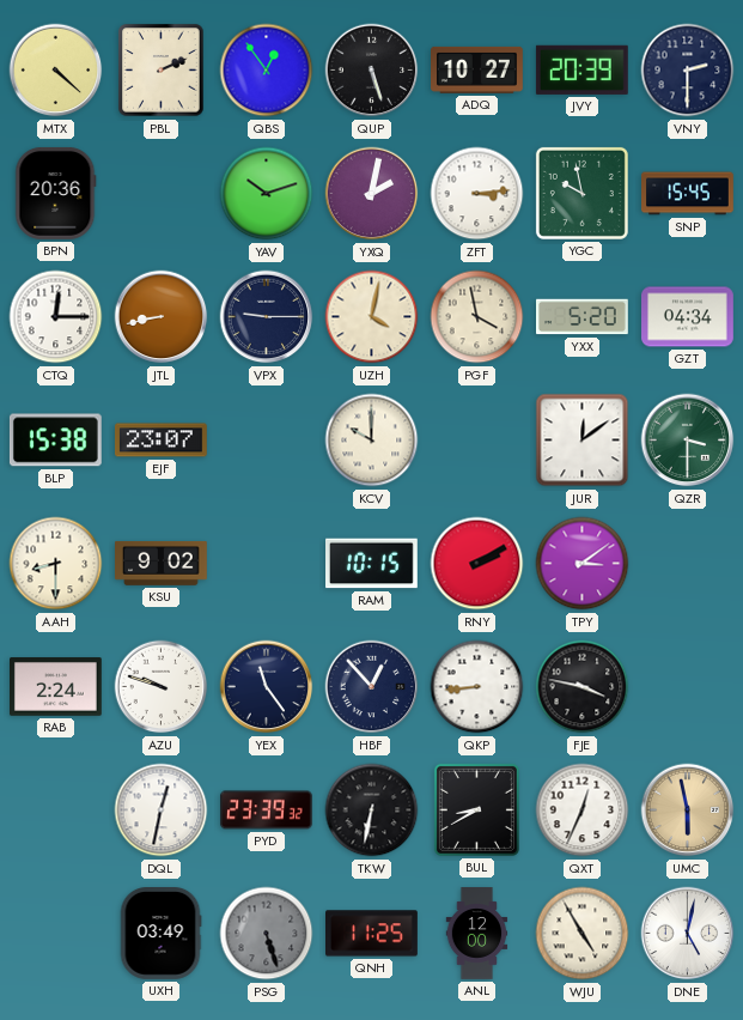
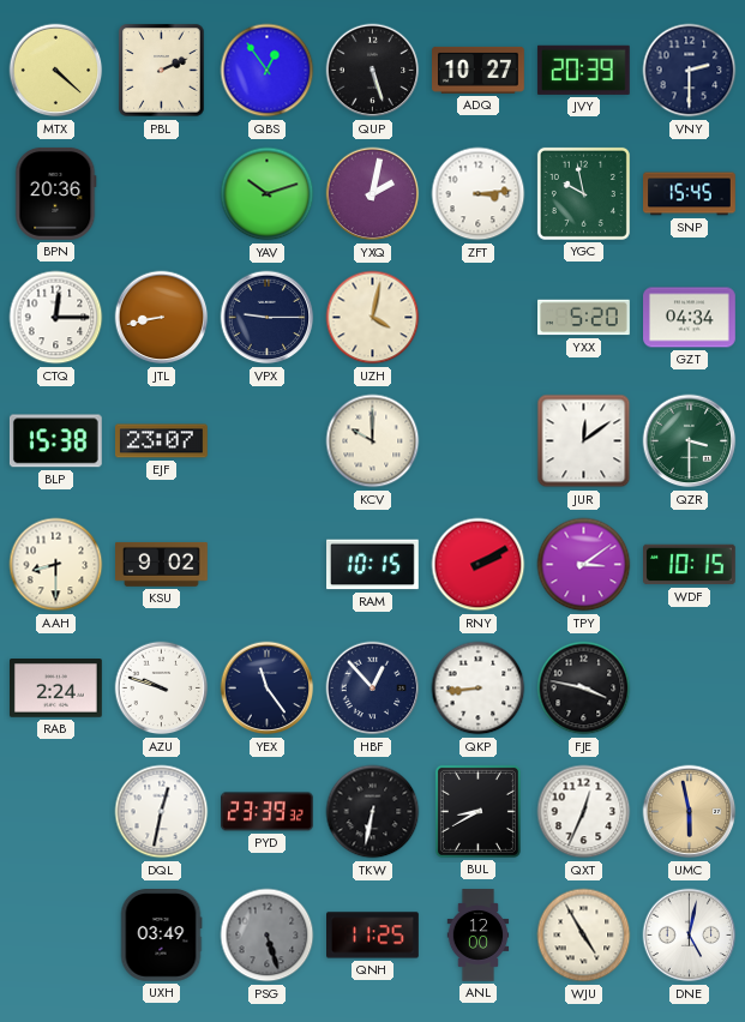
PGF: 3:58 -> none (477, 317)
WDF: none -> 10:15 (690, 565)
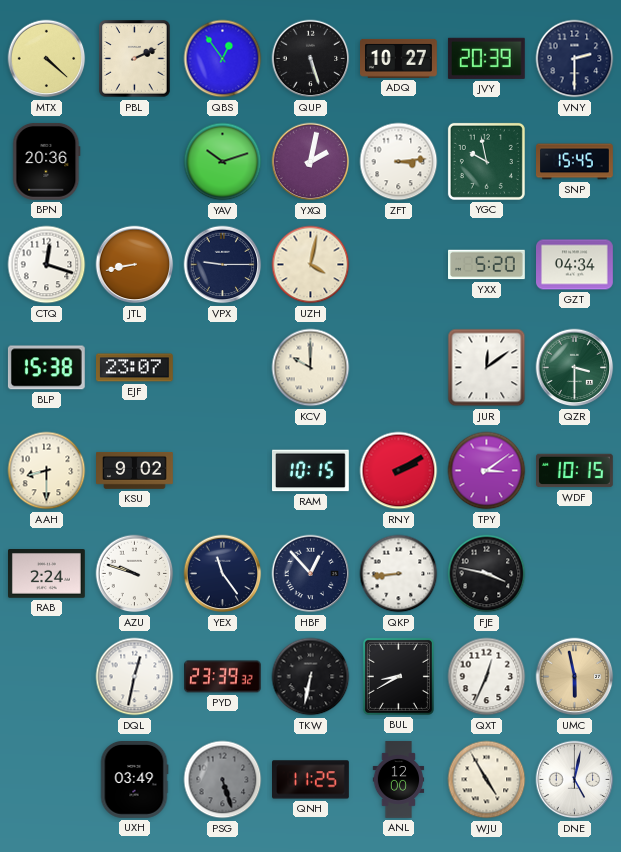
CTQ: 12:15 -> 12:18 (47, 265)
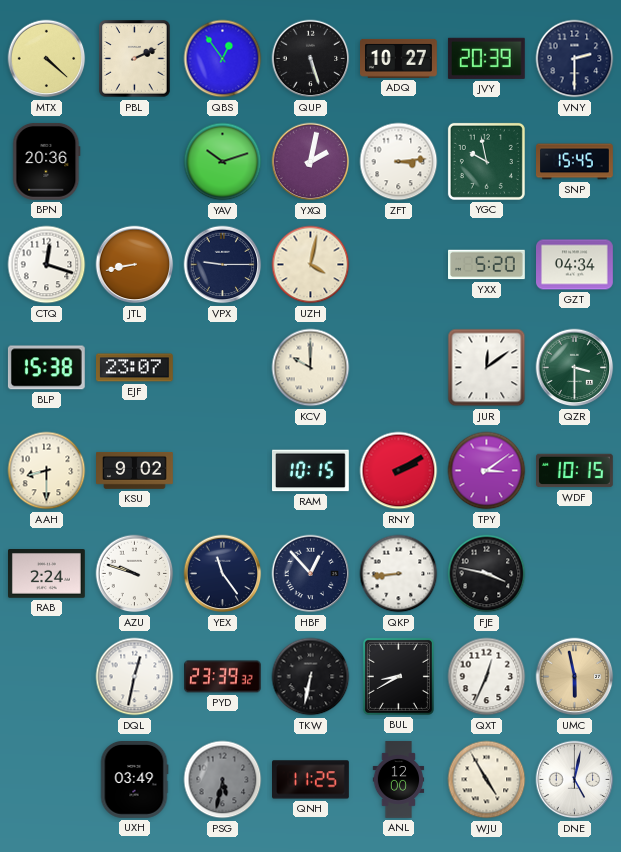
PSG: 5:27 -> 5:32 (223, 780)
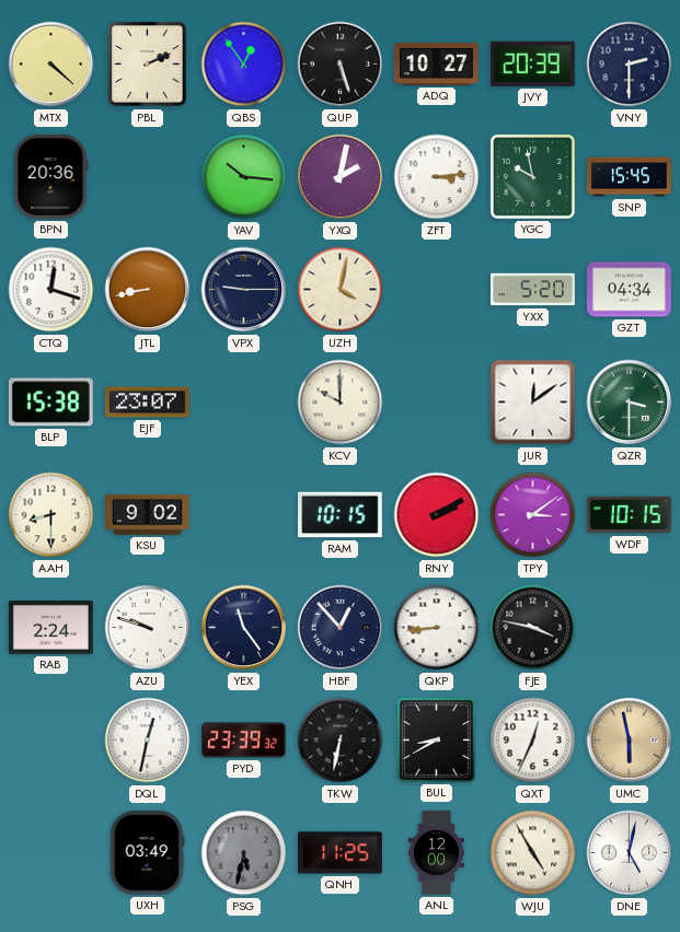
YAV: 10:12 -> 10:16 (244, 177)
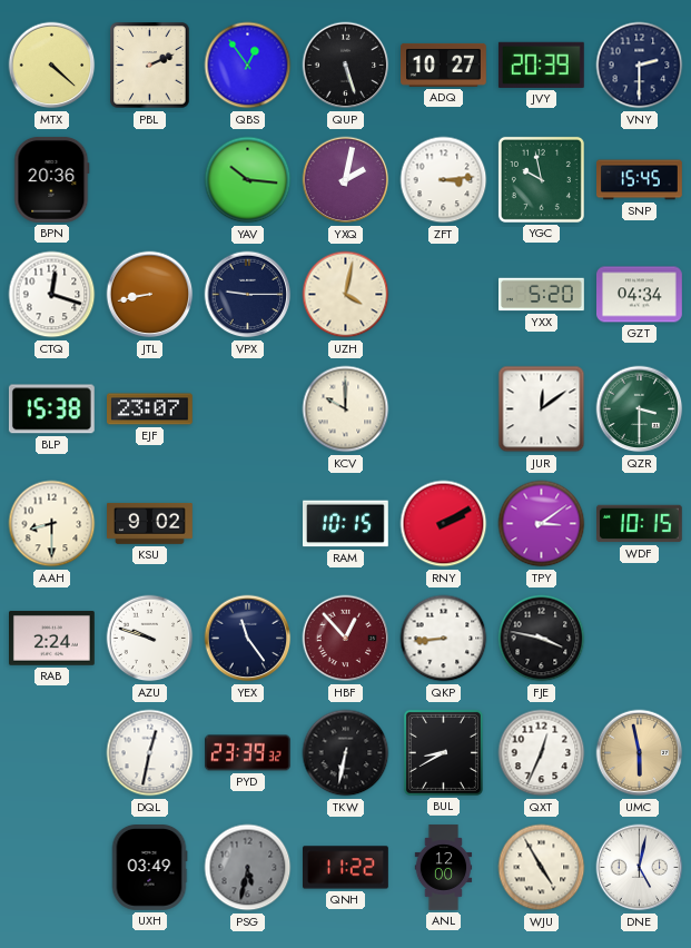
HBF dial: navy -> burgundy (346, 639)
QNH: 11:25 -> 11:22 (346, 868)
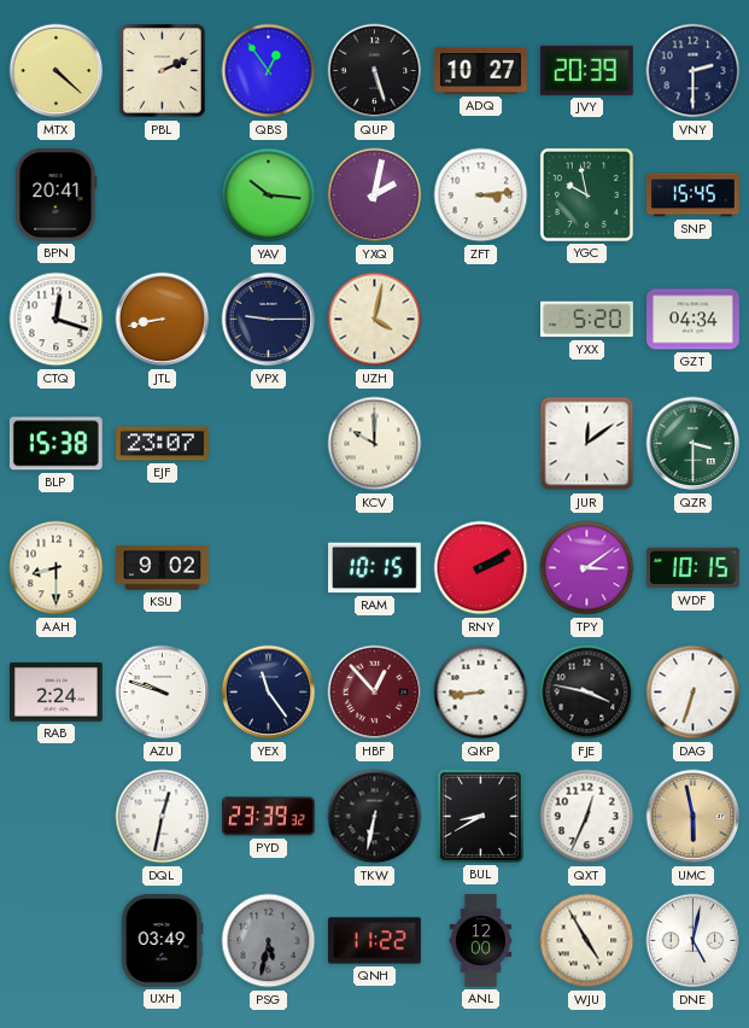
BPN: 20:36 -> 20:41 (57, 195)
DAG: none -> 6:33 (694, 693)
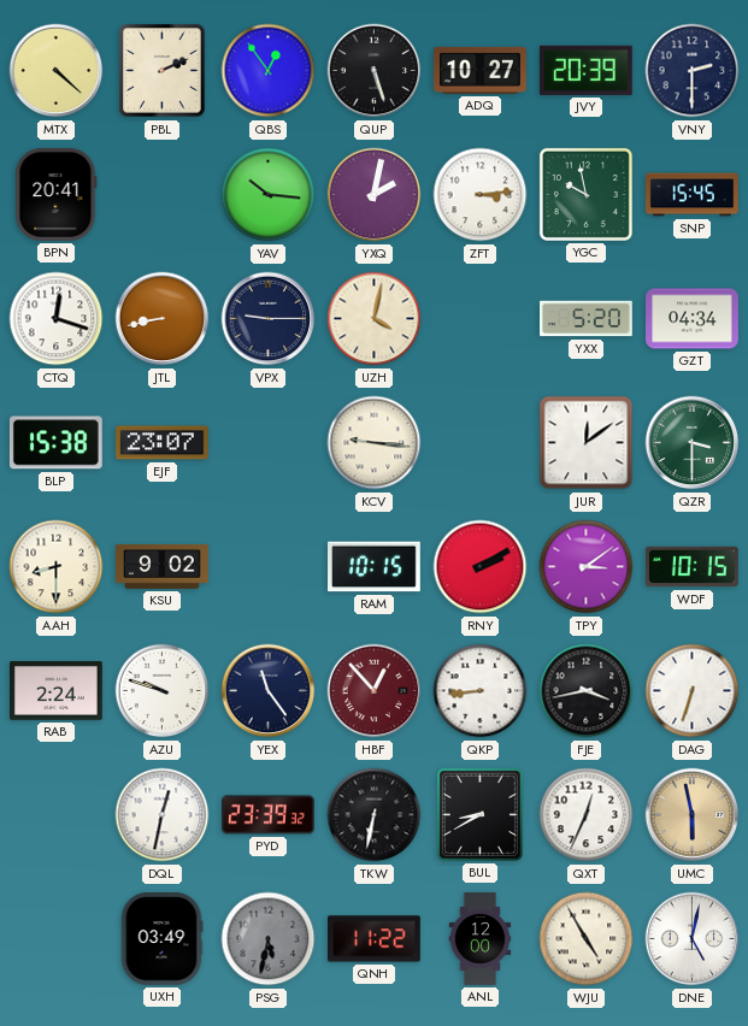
KCV: 10:00 -> 9:16 (375, 443)
FJE: 3:47 -> 3:43 (587, 691)
